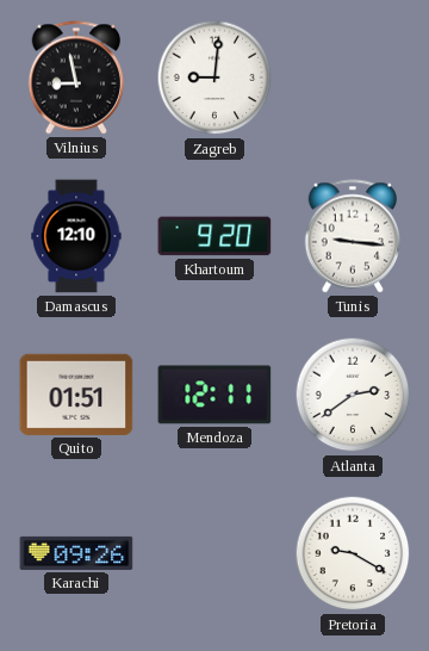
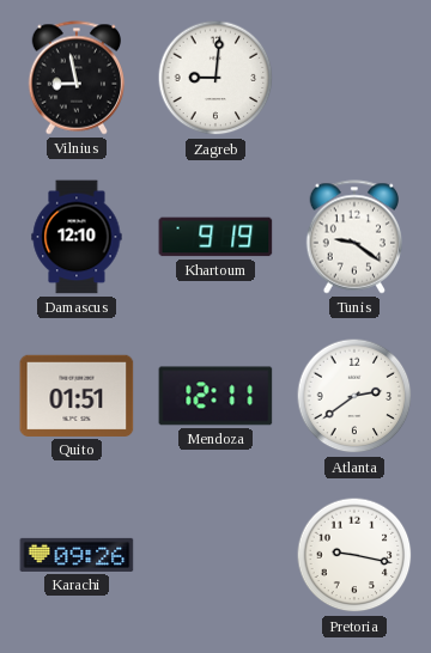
Khartoum: 9:20 -> 9:19 (215, 237)
Tunis: 9:16 -> 9:21 (354, 237)
Pretoria: 9:20 -> 9:17 (354, 555)
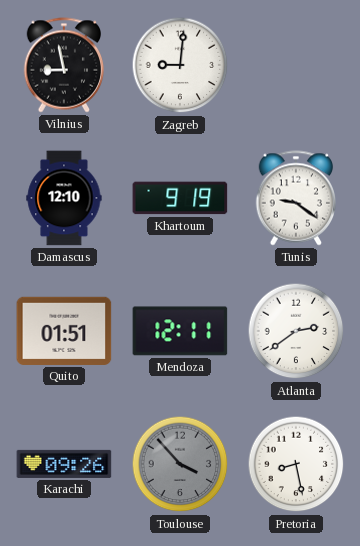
Toulouse: none -> 3:53 (180, 464)
Pretoria: 9:17 -> 8:28 (296, 464)
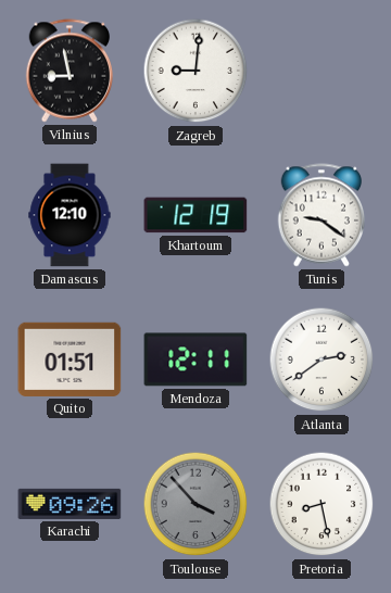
Khartoum: 9:19 -> 12:19 (195, 215)
